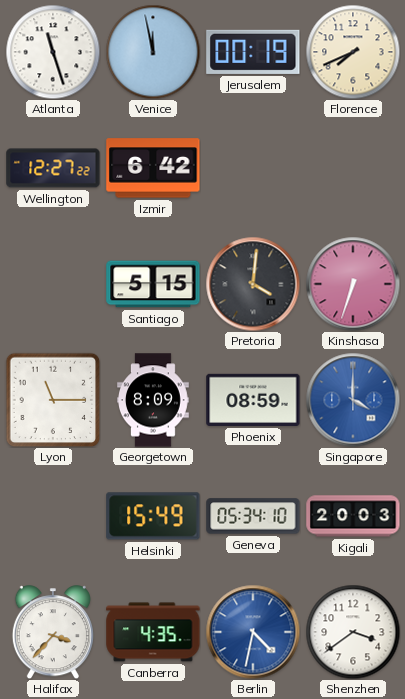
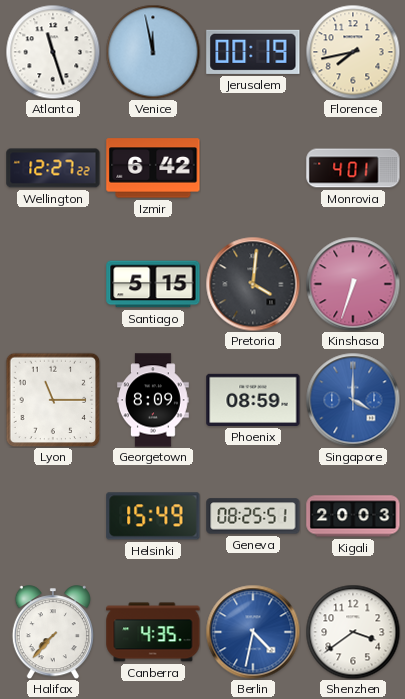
Florence: 7:41 -> 7:43 (353, 52)
Monrovia: none -> 4:01 (353, 168)
Geneva: 05:34 -> 08:25 (253, 516)
Halifax: 3:37 -> 7:37 (53, 632)
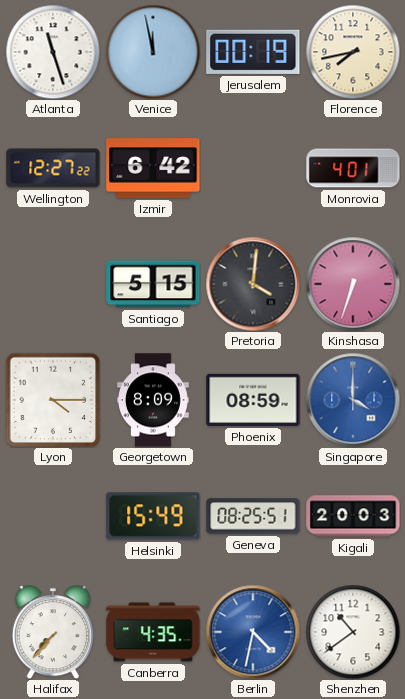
Lyon: 11:15 -> 4:15 (53, 400)
Shenzhen: 3:39 -> 10:39 (353, 632)
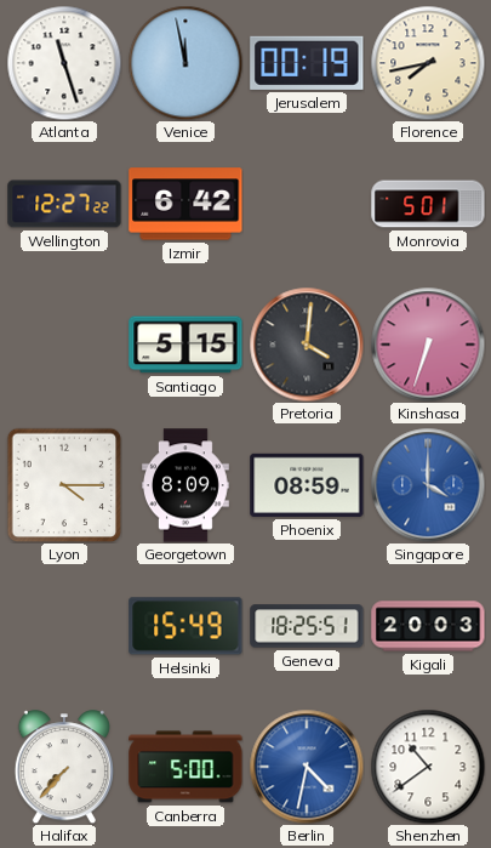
Monrovia: 4:01 -> 5:01 (428, 204)
Geneva: 08:25 -> 18:25 (307, 626)
Canberra: 4:35 -> 5:00 (185, 767)
